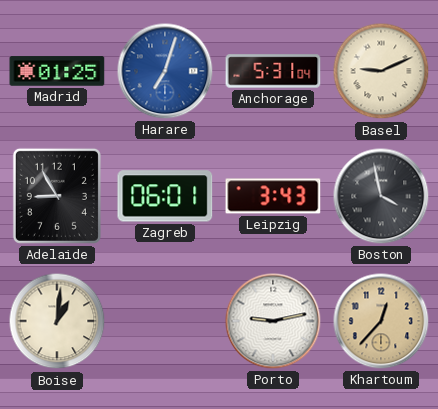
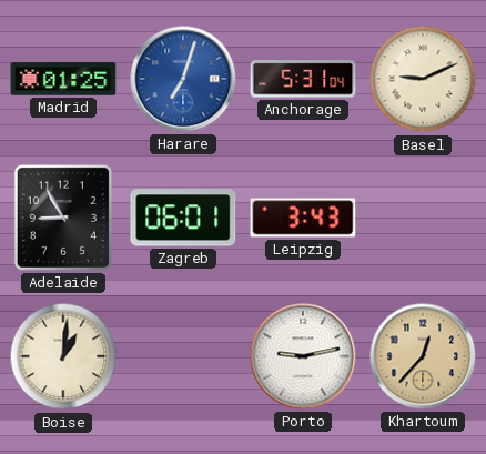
Boston: 3:58 -> none (381, 196)
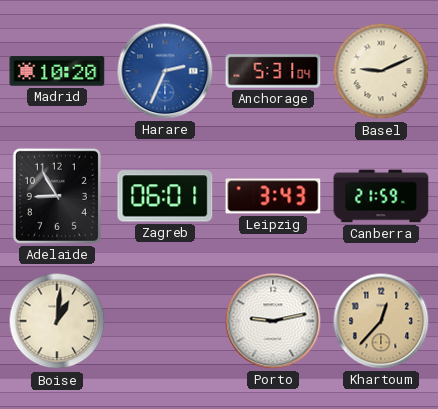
Madrid: 01:25 -> 10:20 (57, 71)
Harare: 7:03 -> 2:34 (165, 71)
Canberra: none -> 21:59 (381, 196)
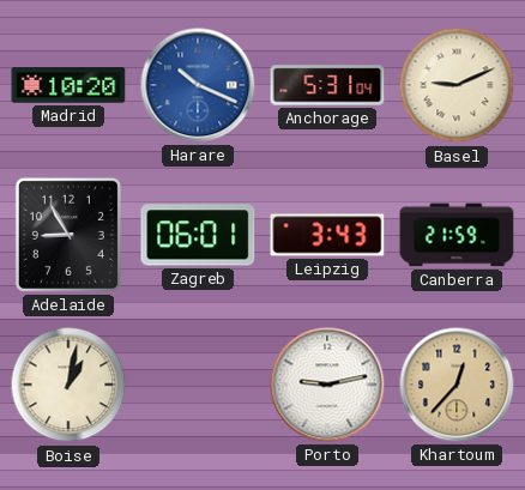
Harare: 2:34 -> 10:19 (198, 85)
Boise: 1:01 -> 1:02 (68, 385)
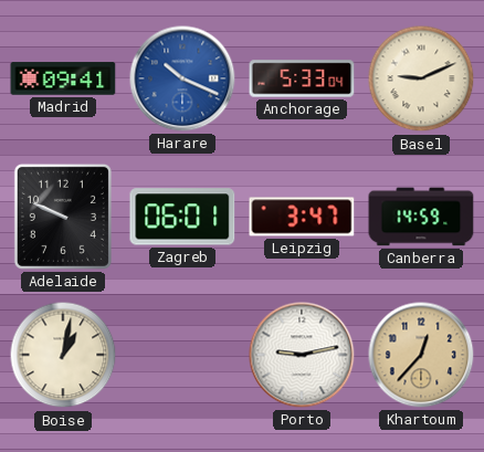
Madrid: 10:20 -> 09:41 (63, 78)
Anchorage: 5:31 -> 5:33 (302, 78)
Adelaide: 8:55 -> 9:49 (63, 217)
Leipzig: 3:43 -> 3:47 (302, 217)
Canberra: 21:59 -> 14:59 (421, 217)
